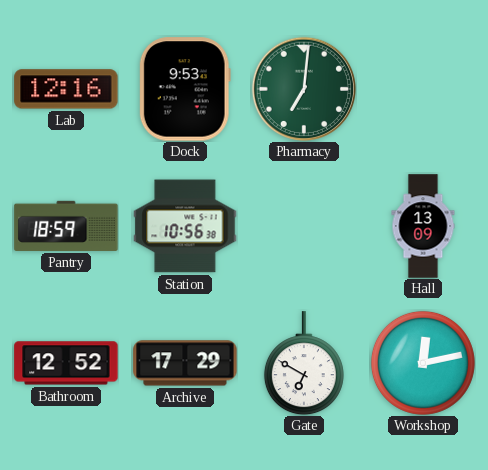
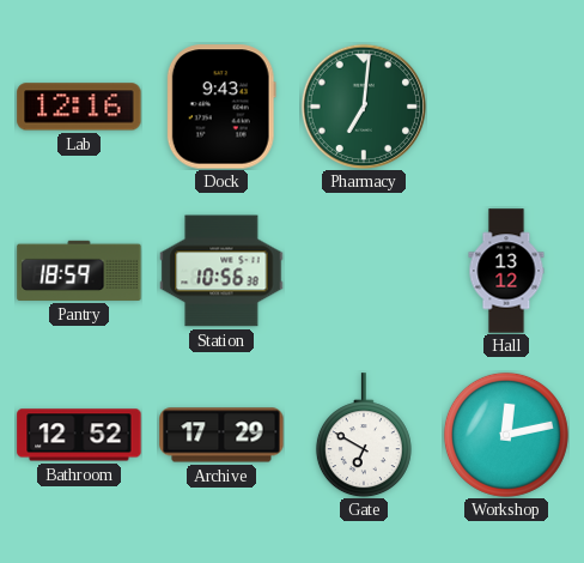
Dock: 9:53 -> 9:43 (221, 107)
Hall: 13:09 -> 13:12 (506, 271)
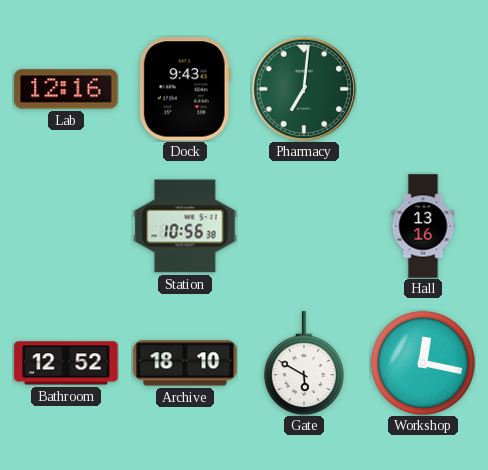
Pantry: 18:59 -> none (79, 271)
Hall: 13:12 -> 13:16 (423, 226)
Archive: 17:29 -> 18:10 (185, 363)
Gate: 6:50 -> 5:50 (304, 363)
Workshop: 12:13 -> 12:17 (423, 363)
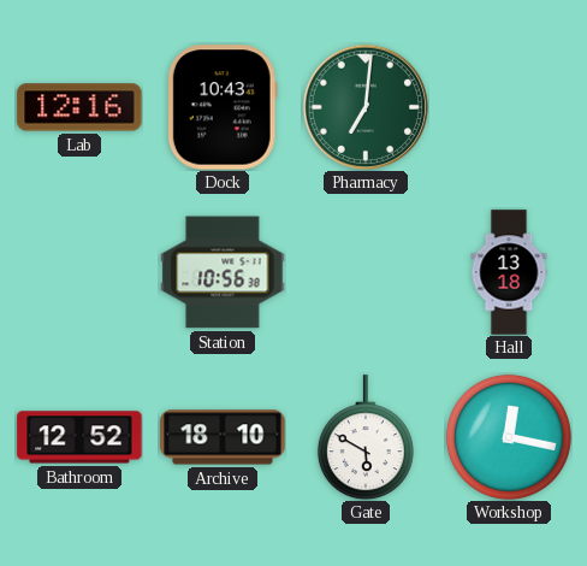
Dock: 9:43 -> 10:43 (223, 107)
Hall: 13:16 -> 13:18 (509, 272)
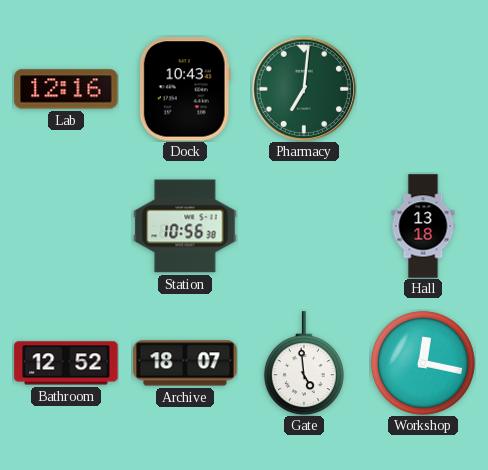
Archive: 18:10 -> 18:07 (185, 363)
Gate: 5:50 -> 4:59 (304, 363)
